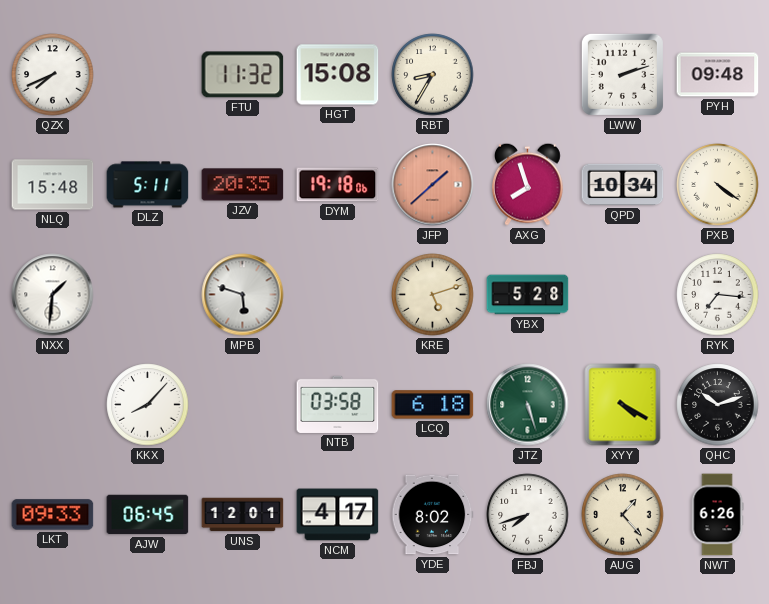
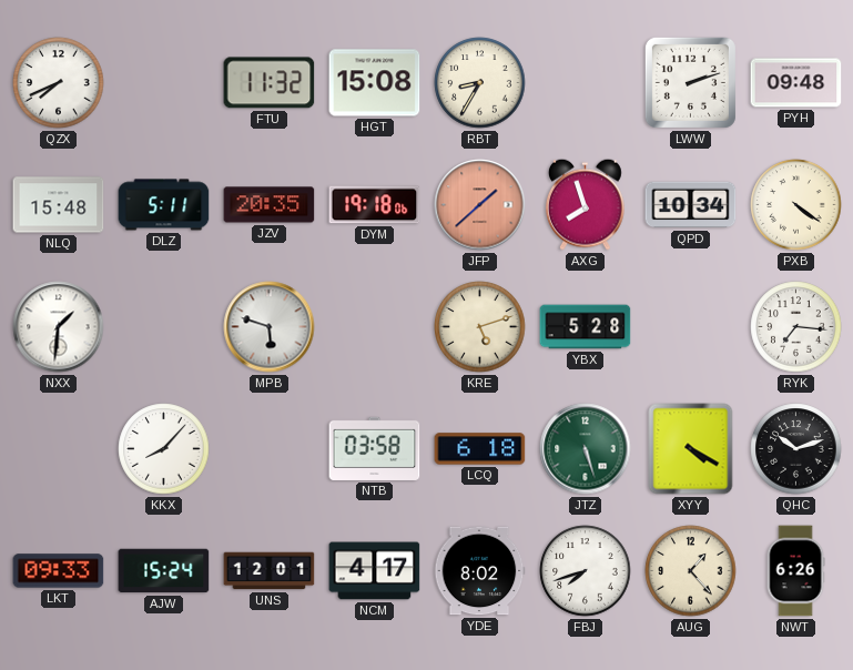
AJW: 06:45 -> 15:24 (164, 571)
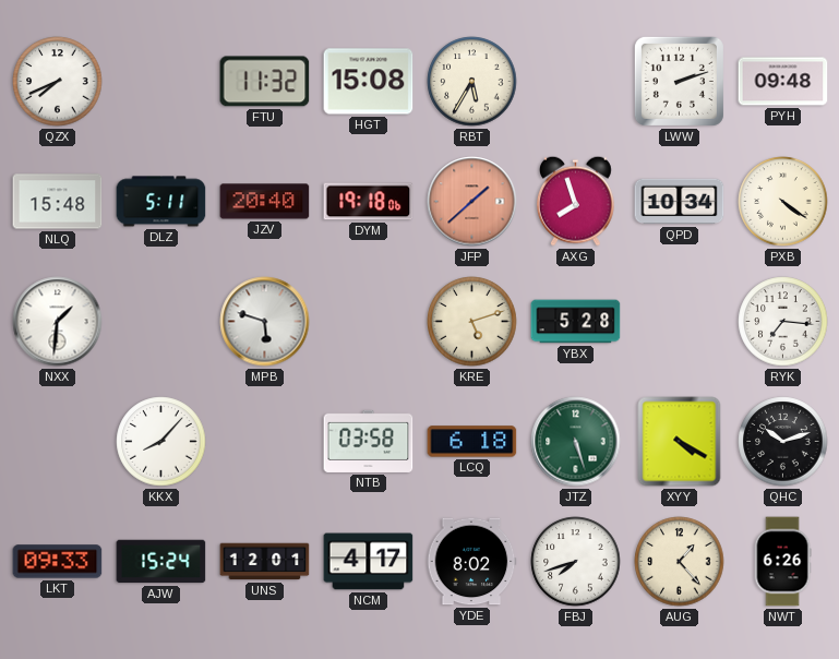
RBT: 8:35 -> 5:35 (472, 82)
JZV: 20:35 -> 20:40 (265, 202)
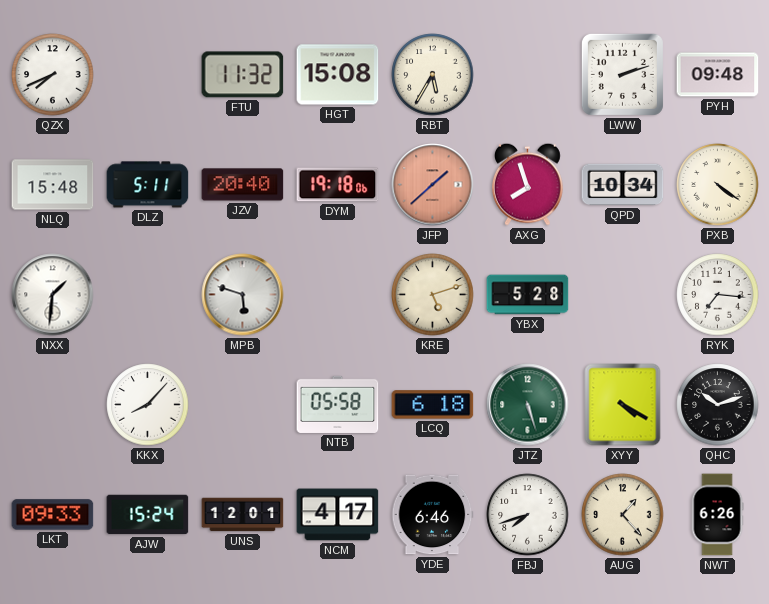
NTB: 03:58 -> 05:58 (338, 404)
YDE: 8:02 -> 6:46 (432, 515)
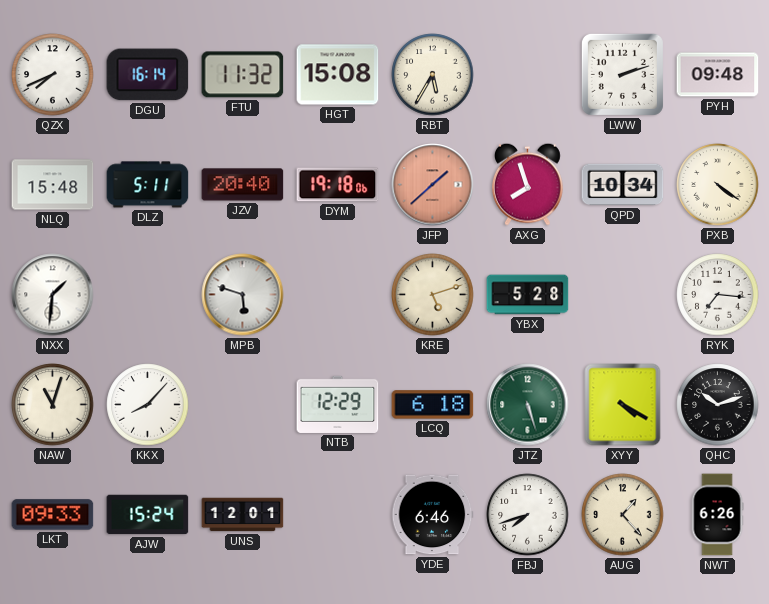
DGU: none -> 16:14 (148, 75)
NAW: none -> 11:03 (53, 405)
NTB: 05:58 -> 12:29 (338, 404)
NCM: 4:17 -> none (338, 515)
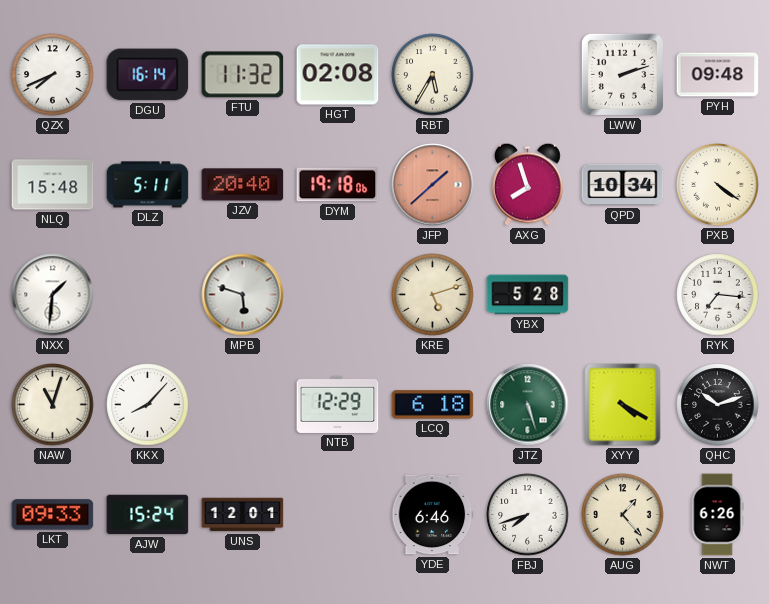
HGT: 15:08 -> 02:08 (338, 75)
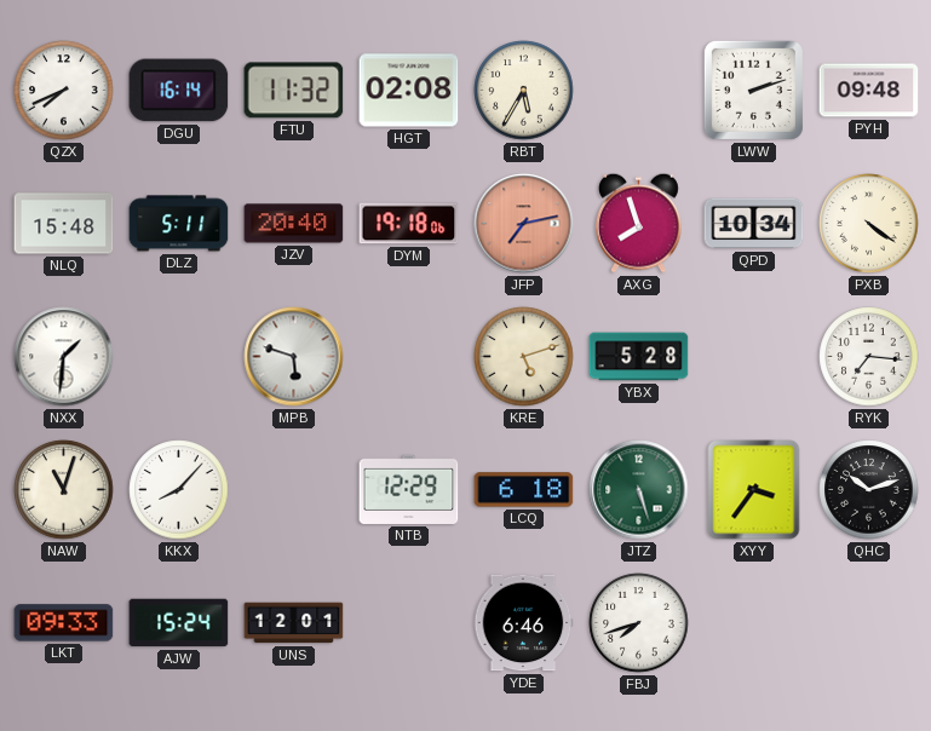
JFP: 1:38 -> 7:13 (524, 224)
XYY: 4:20 -> 3:36 (754, 490)
AUG: 1:23 -> none (623, 515)
NWT: 6:26 -> none (717, 515)
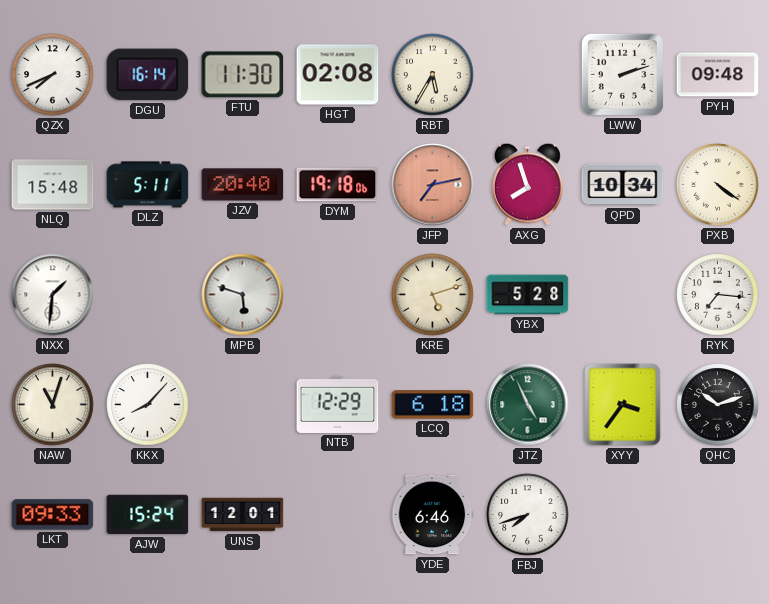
FTU: 11:32 -> 11:30 (243, 75)
JTZ: 5:27 -> 4:56 (528, 405)
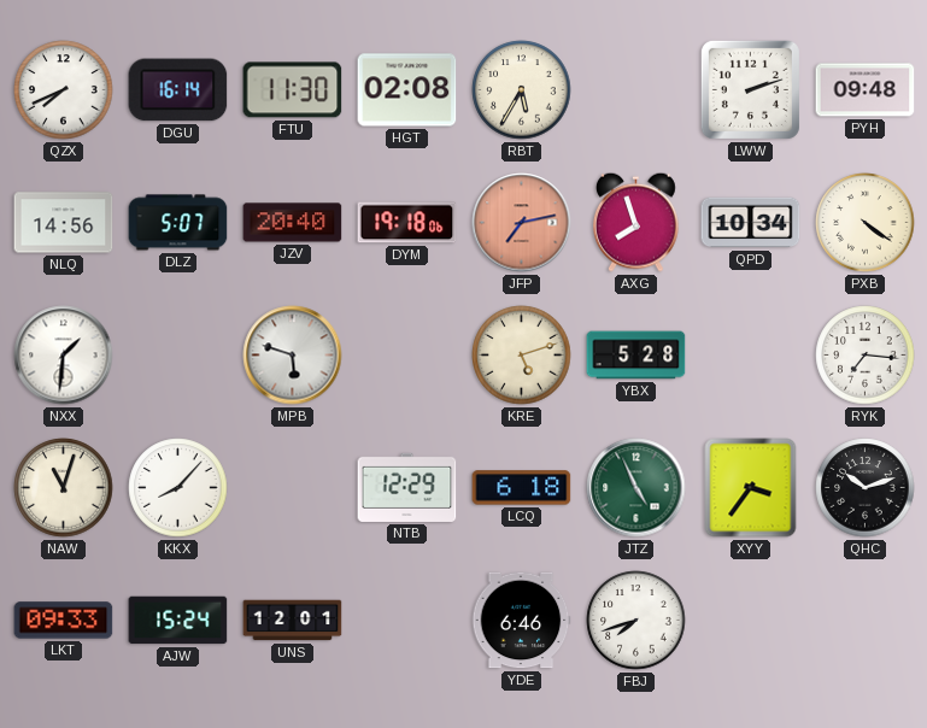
NLQ: 15:48 -> 14:56 (64, 223)
DLZ: 5:11 -> 5:07 (178, 223)
